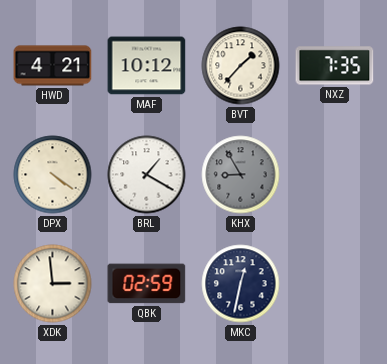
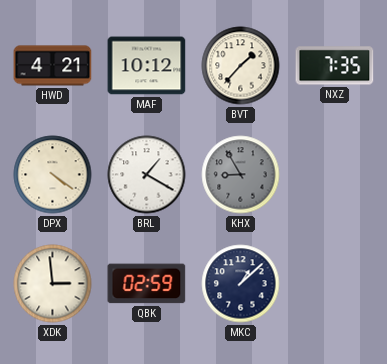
MKC: 12:32 -> 1:08 (241, 284)
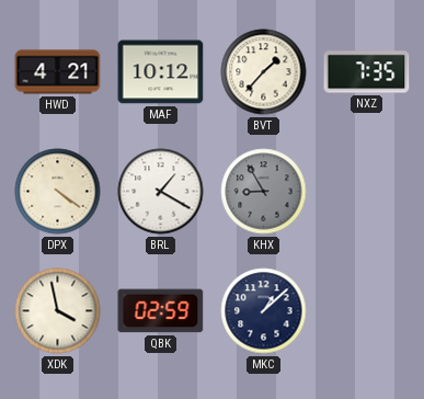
XDK: 2:59 -> 3:58 (58, 311)
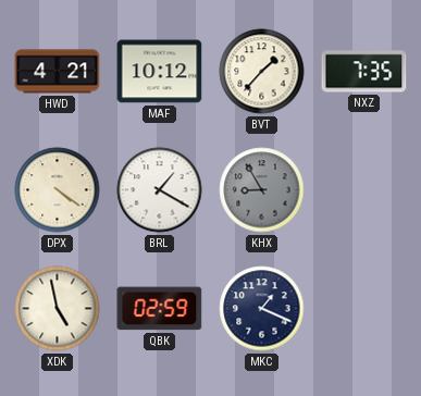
XDK: 3:58 -> 4:58 (58, 309)
MKC: 1:08 -> 1:19 (262, 309)
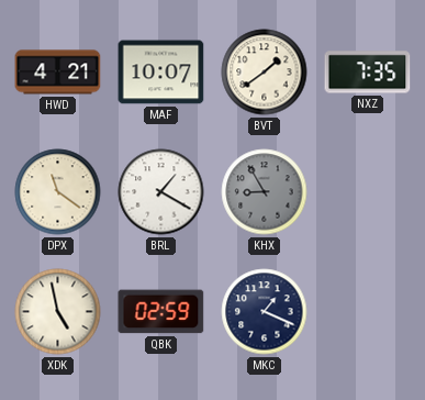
MAF: 10:12 -> 10:07 (161, 73)
BVT: 1:37 -> 1:39 (265, 73)
DPX: 4:21 -> 11:21 (58, 192)
